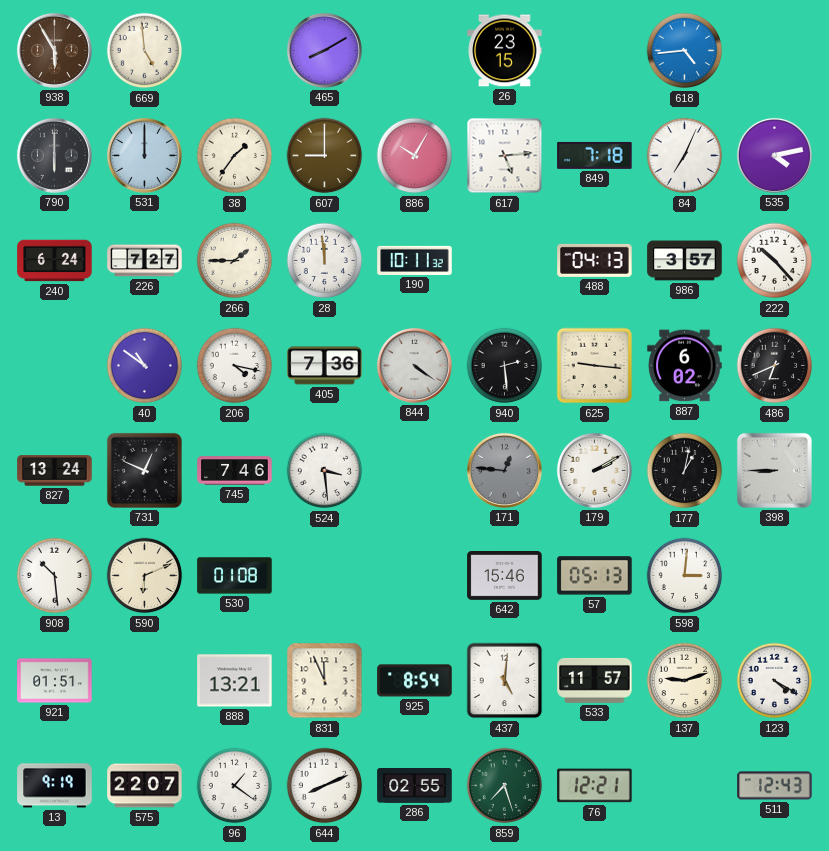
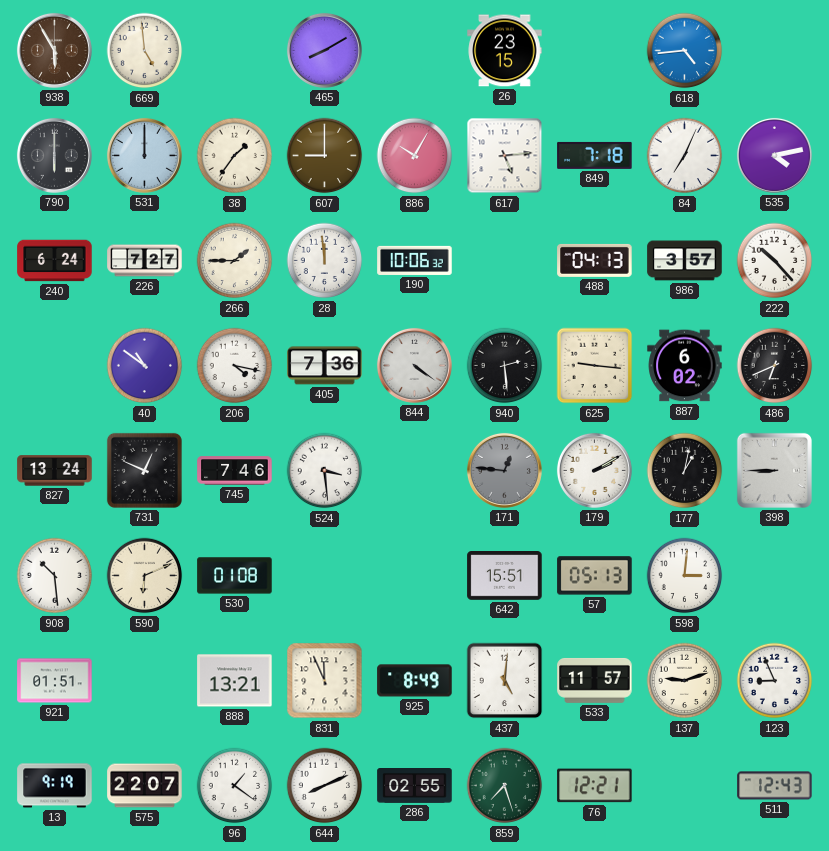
190: 10:11 -> 10:06 (415, 260)
642: 15:46 -> 15:51 (505, 576)
925: 8:54 -> 8:49 (415, 681)
123: 4:20 -> 8:56 (775, 681)
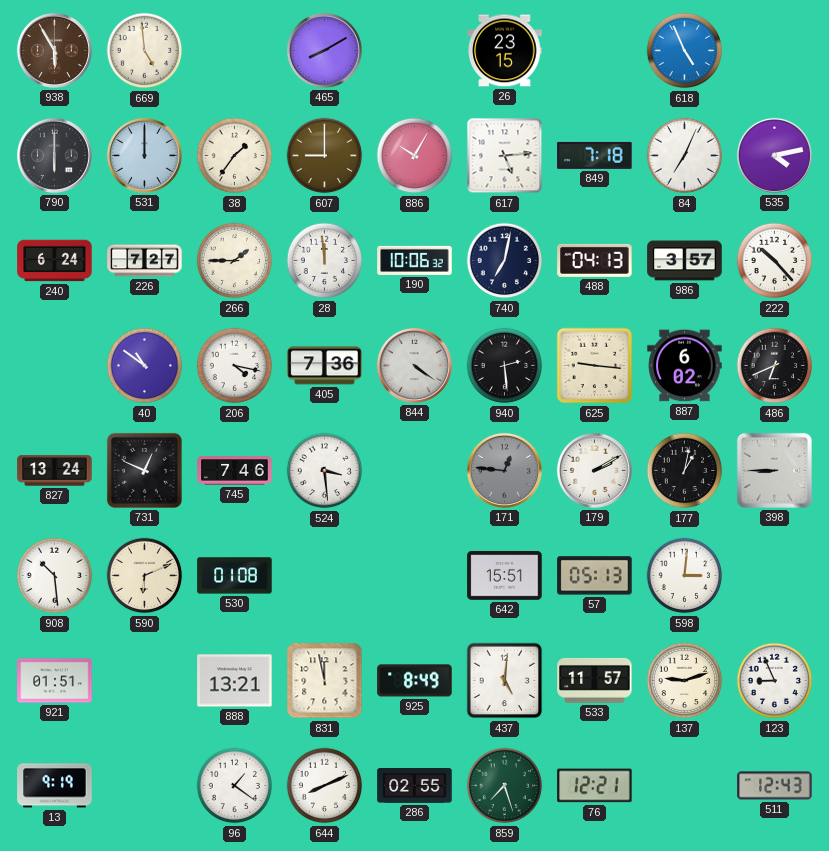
618: 4:44 -> 4:56 (685, 51)
740: none -> 7:02 (505, 261)
831: 11:56 -> 11:58 (325, 681)
575: 22:07 -> none (145, 786)
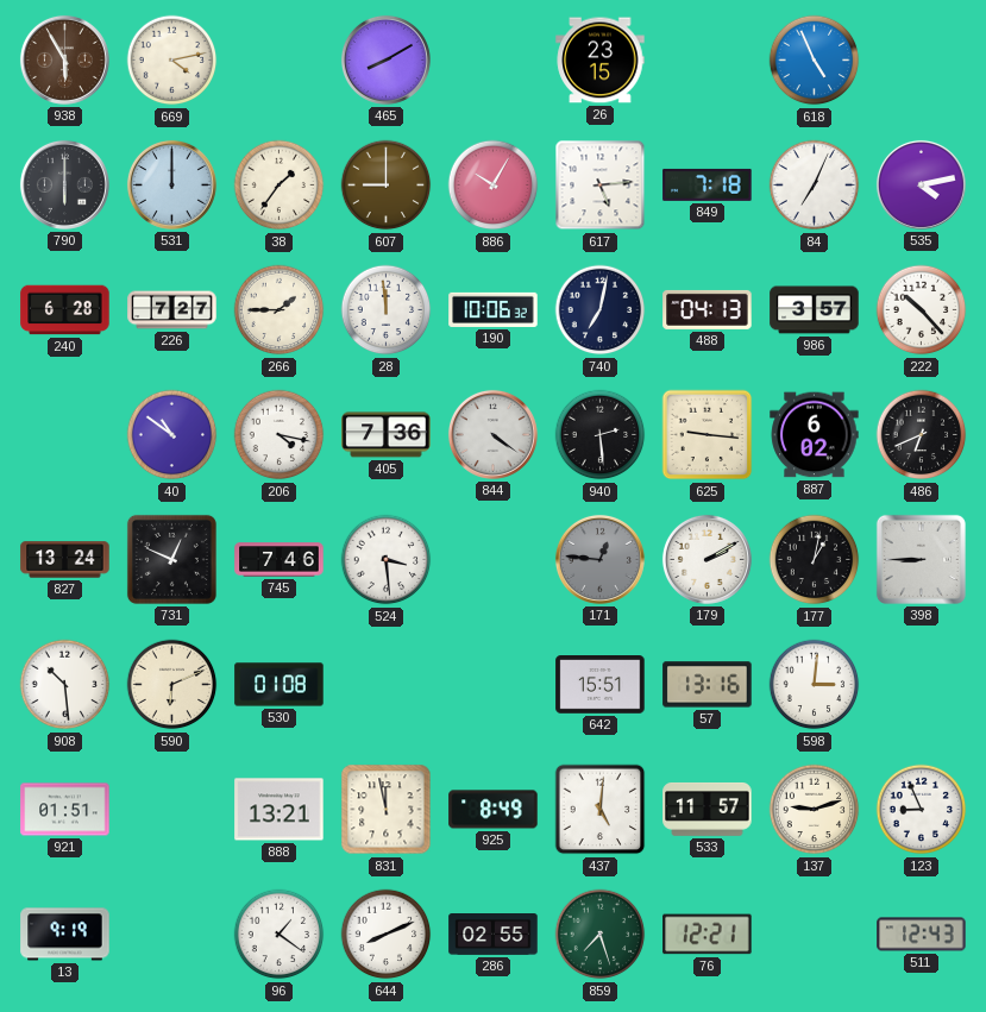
669: 4:59 -> 4:13 (172, 61)
240: 6:24 -> 6:28 (65, 310)
57: 05:13 -> 13:16 (708, 685)
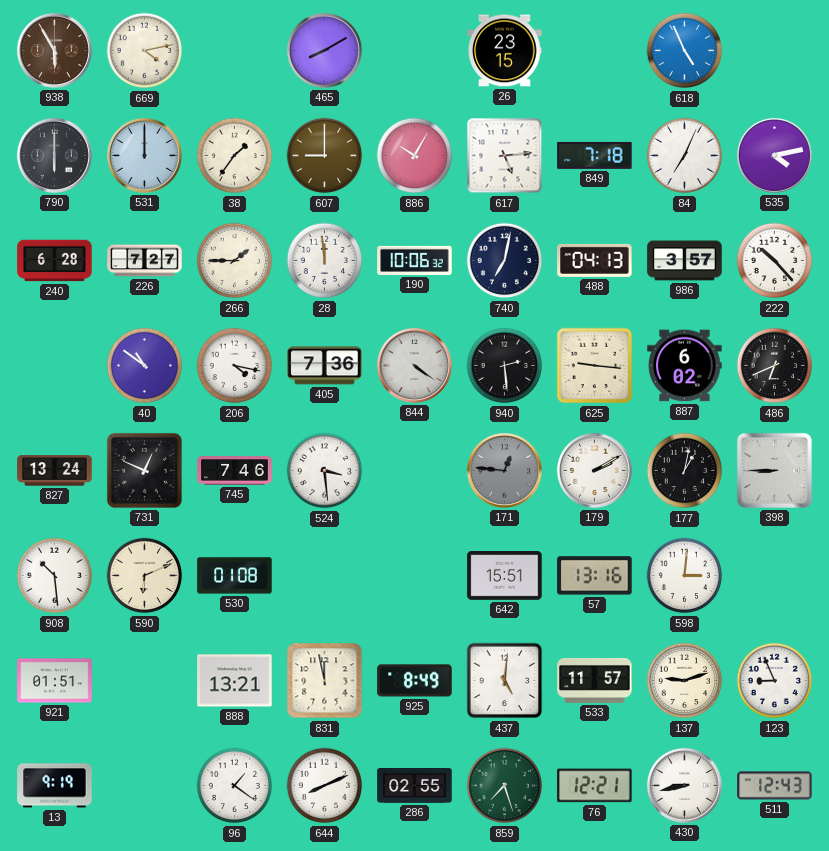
430: none -> 8:43 (684, 785)
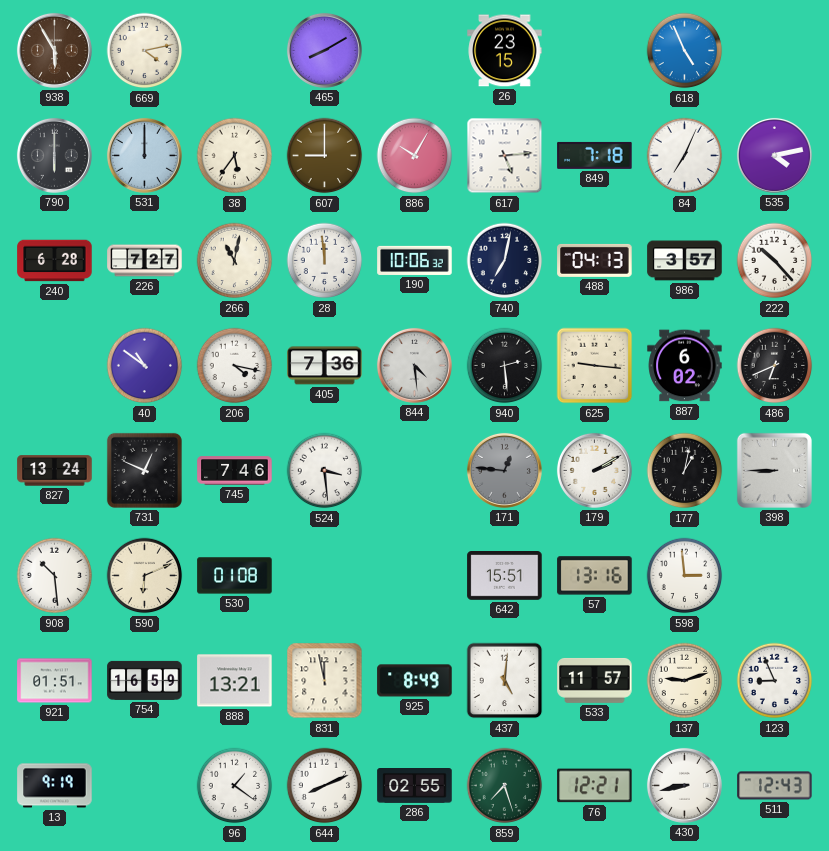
38: 1:36 -> 5:36 (235, 156)
266: 1:45 -> 11:02 (235, 261)
844: 4:21 -> 4:29 (414, 365)
598: 3:01 -> 2:59 (685, 576)
754: none -> 16:59 (145, 680)
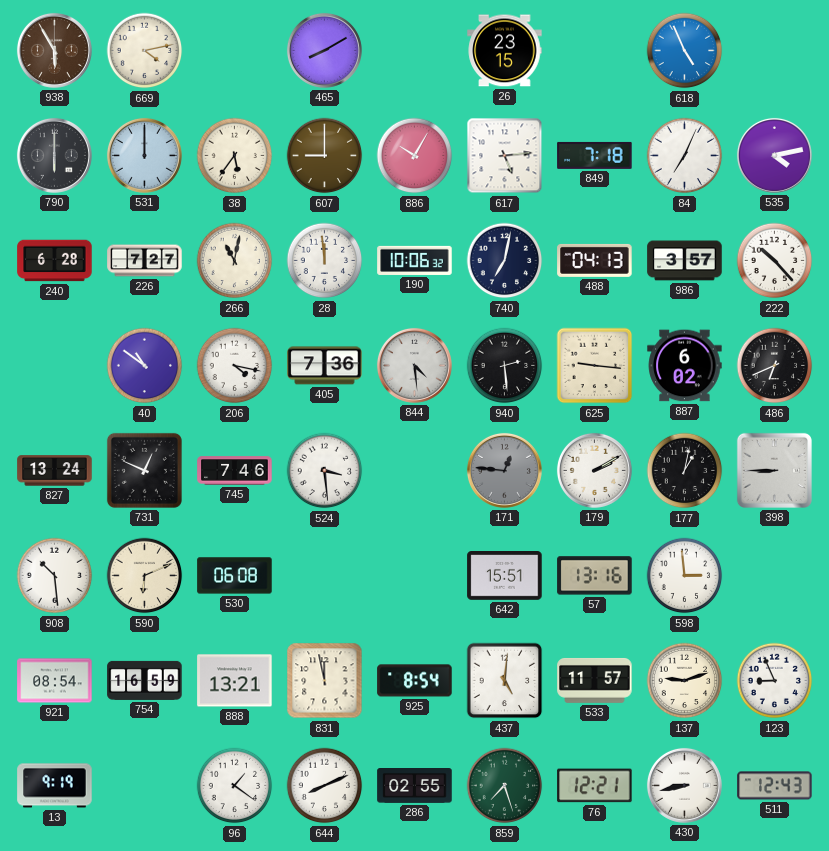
530: 01:08 -> 06:08 (235, 576)
921: 01:51 -> 08:54 (55, 681)
925: 8:49 -> 8:54 (415, 681)
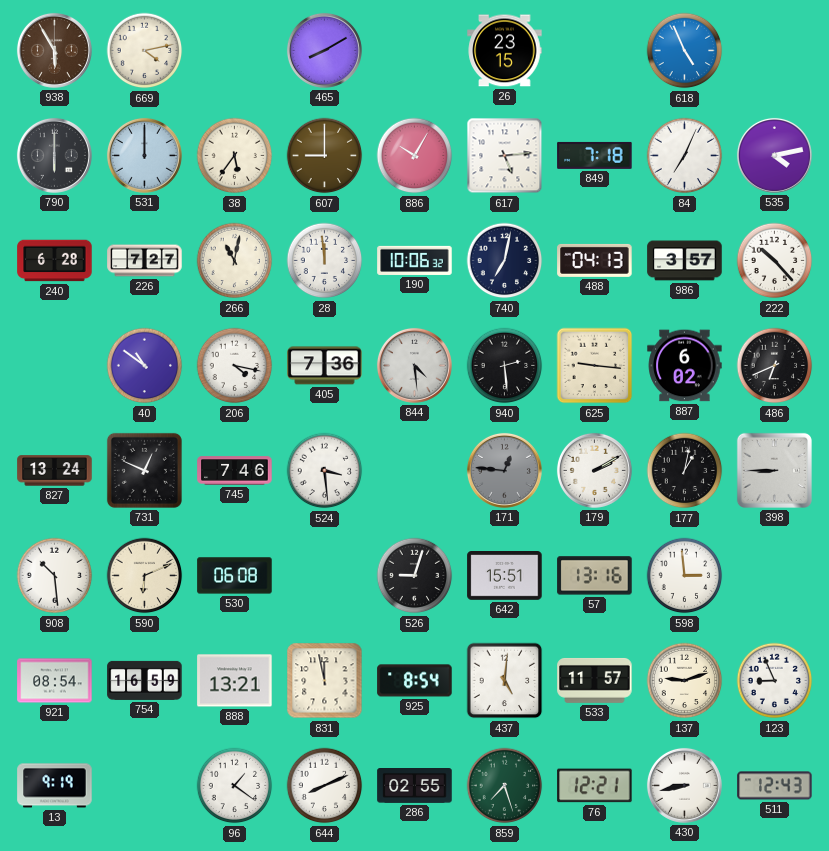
526: none -> 9:03 (415, 576)
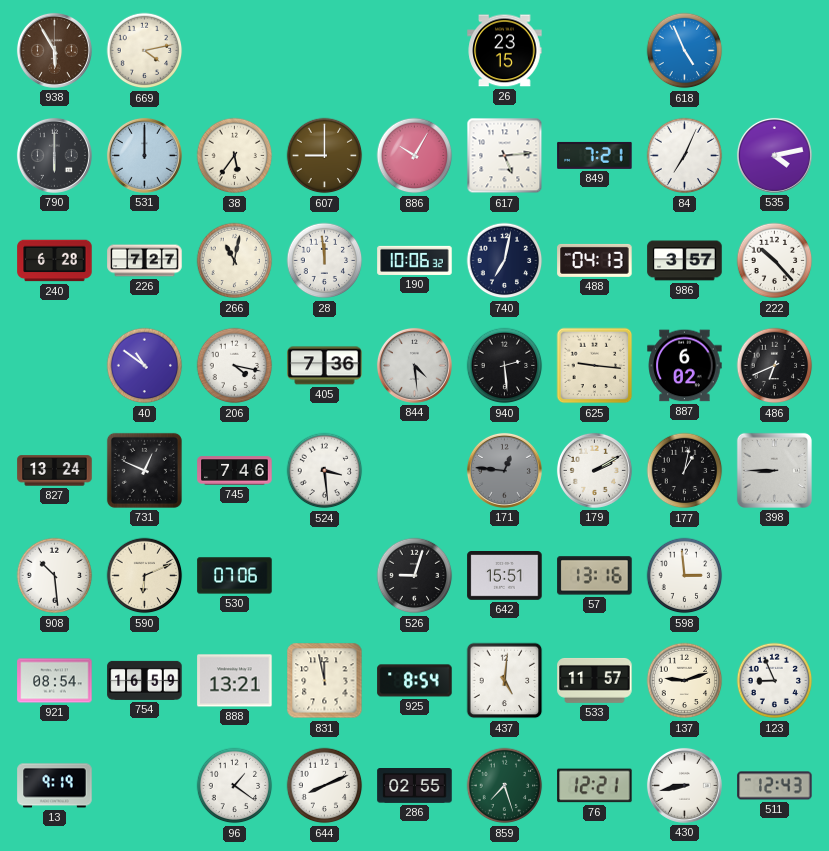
465: 8:10 -> none (324, 50)
849: 7:18 -> 7:21 (595, 155)
530: 06:08 -> 07:06 (235, 576)
